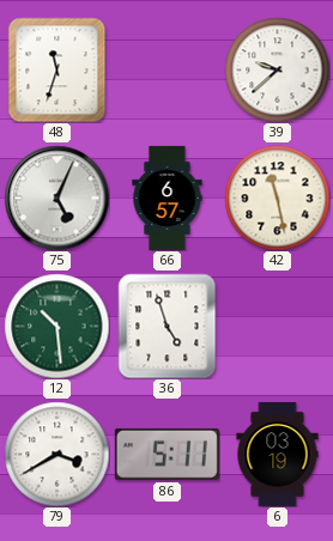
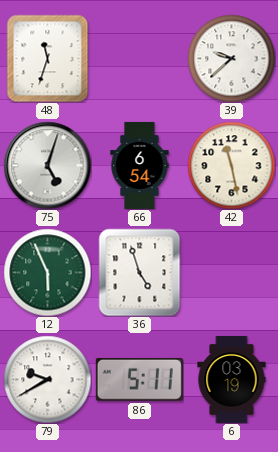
75: 5:04 -> 5:03 (47, 165)
66: 6:57 -> 6:54 (140, 165)
12: 10:29 -> 5:56 (47, 272)
79: 3:40 -> 9:40 (47, 379)
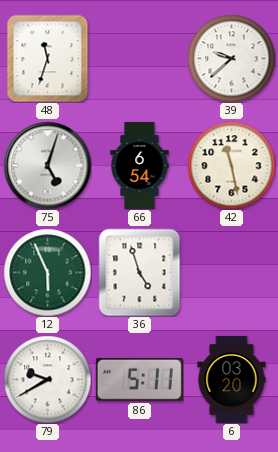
6: 03:19 -> 03:20 (232, 379)
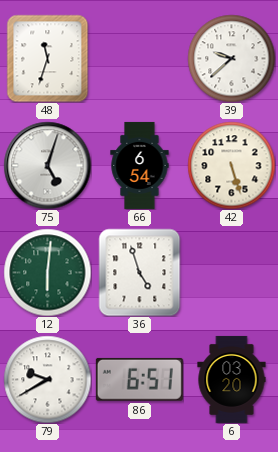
42: 11:28 -> 5:27 (231, 165)
12: 5:56 -> 6:01 (47, 272)
86: 5:11 -> 6:51 (139, 379)
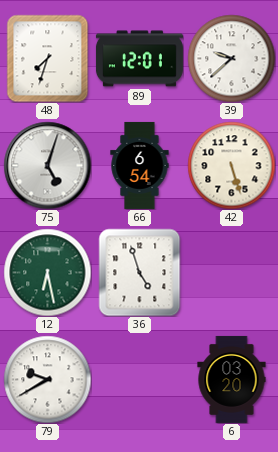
48: 11:33 -> 7:33 (48, 58)
89: none -> 12:01 (139, 59)
12: 6:01 -> 6:28 (47, 272)
86: 6:51 -> none (139, 379)
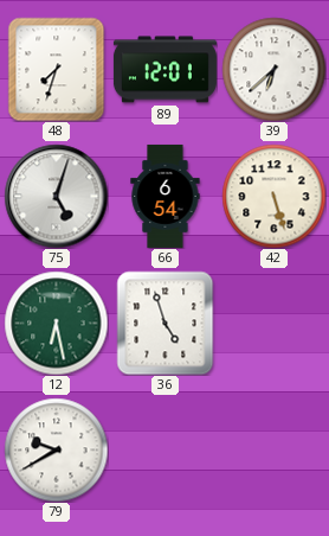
39: 9:38 -> 6:38 (273, 69)
6: 03:20 -> none (232, 379)
